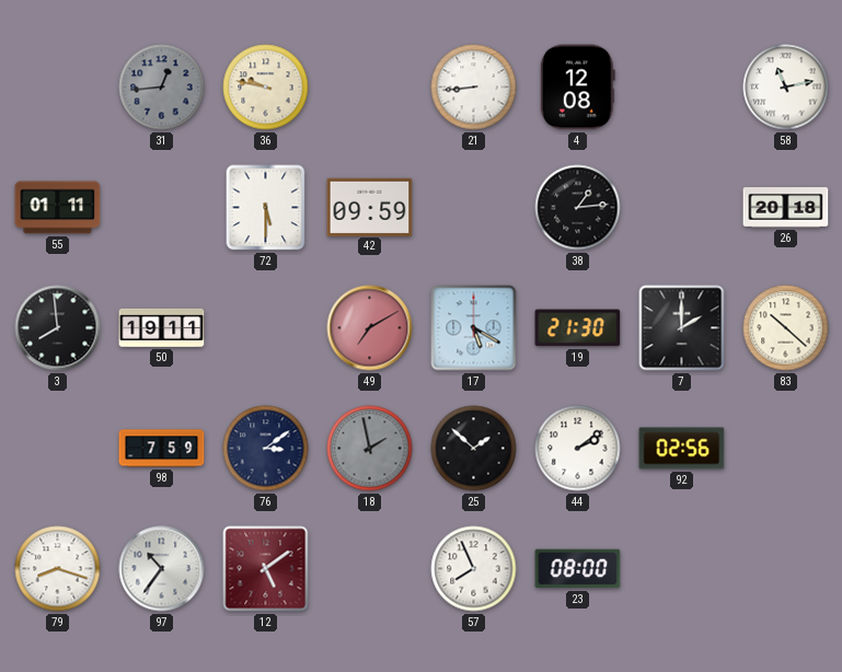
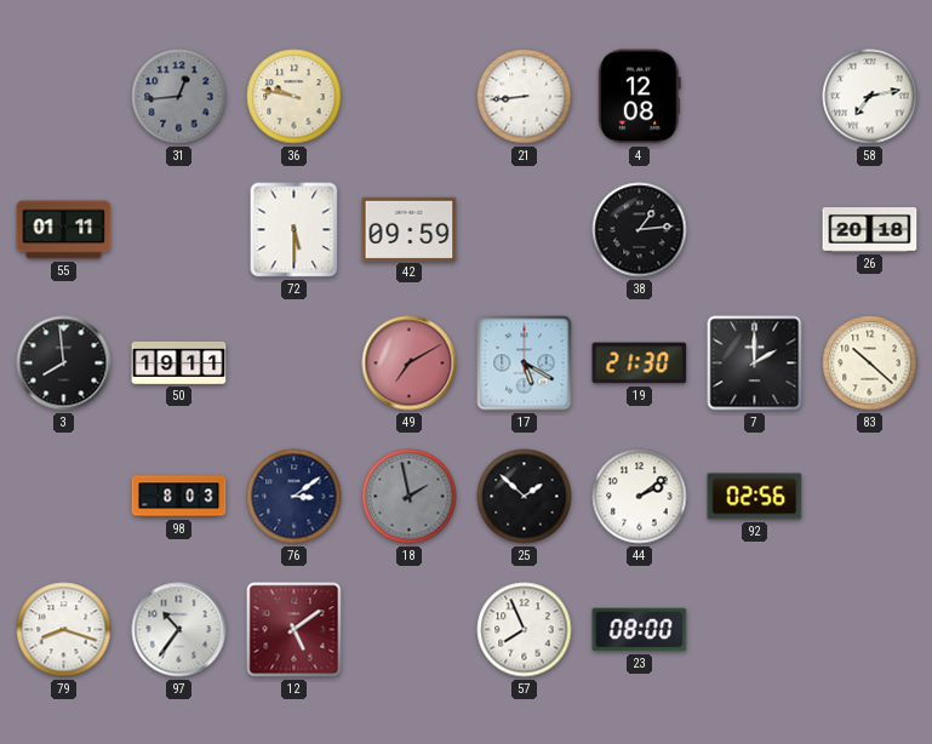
58: 11:13 -> 7:13 (870, 97)
98: 7:59 -> 8:03 (179, 497)
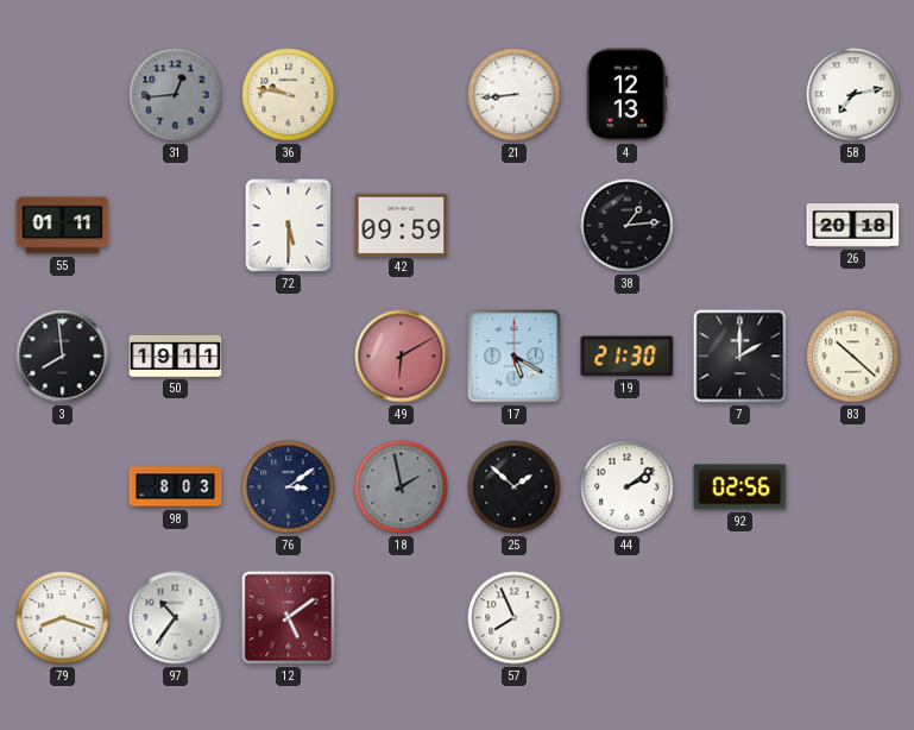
4: 12:08 -> 12:13 (626, 95)
49: 7:10 -> 6:10 (402, 357)
23: 08:00 -> none (640, 630)
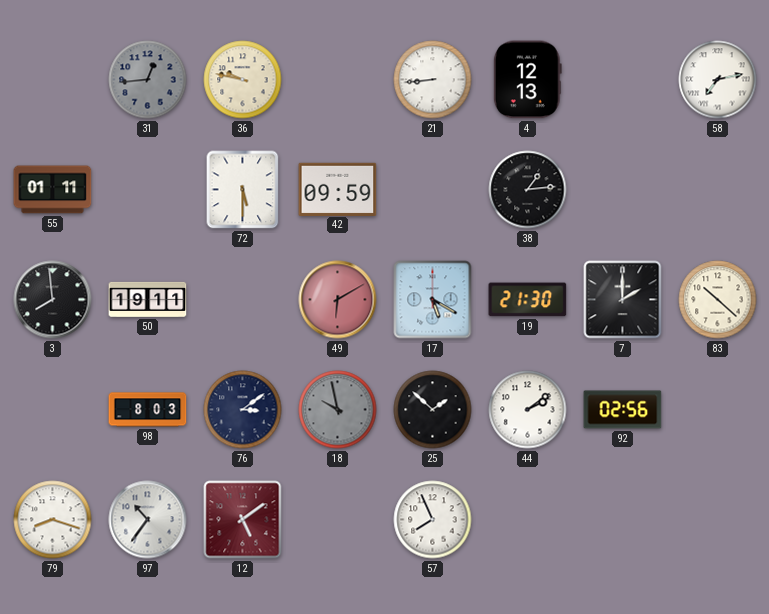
26: 20:18 -> none (853, 226)
18: 1:58 -> 9:58 (338, 410)
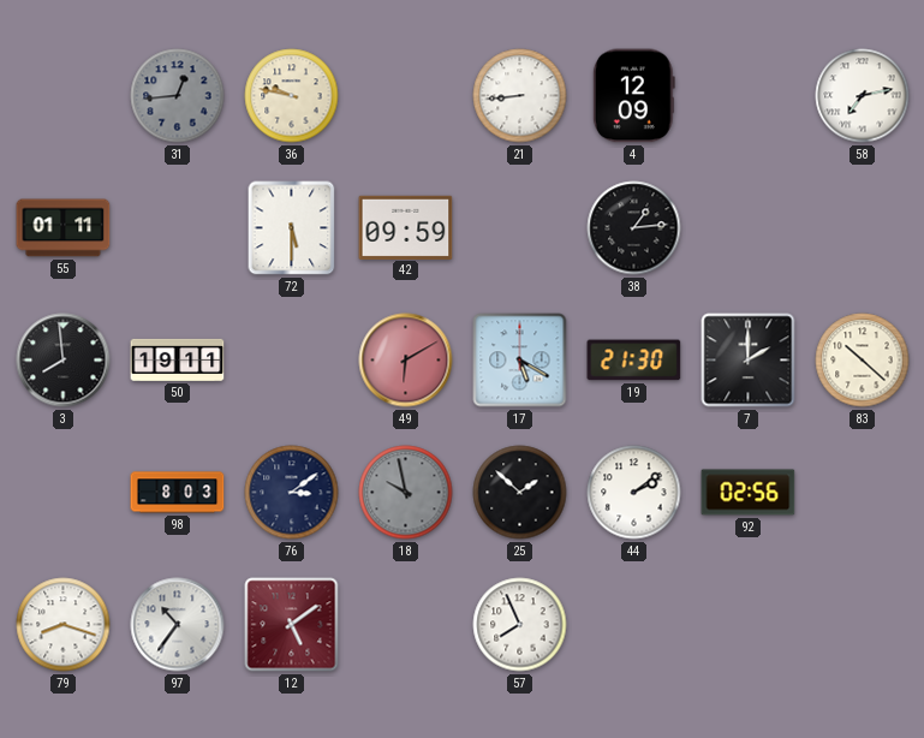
4: 12:13 -> 12:09 (633, 96)
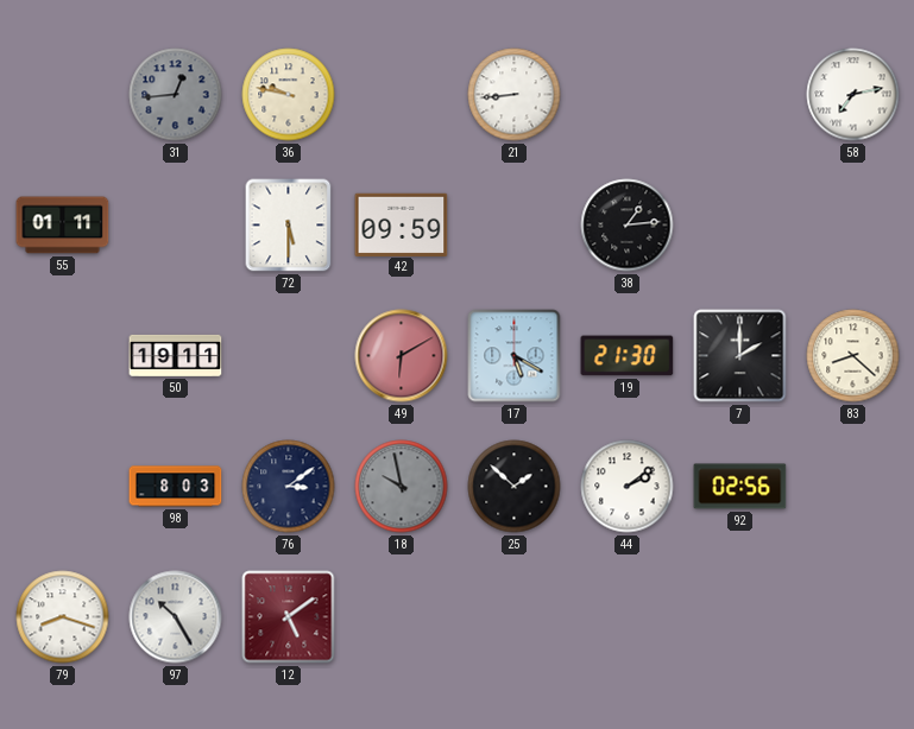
4: 12:09 -> none (633, 96)
3: 7:59 -> none (64, 361)
83: 10:22 -> 8:22 (853, 356)
97: 10:36 -> 10:25 (176, 617)
57: 7:56 -> none (520, 625)
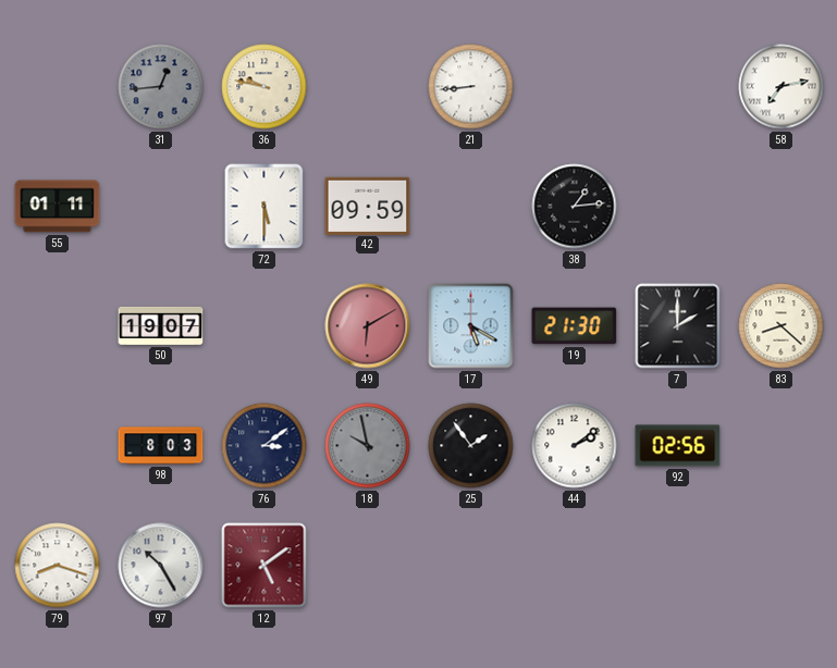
50: 19:11 -> 19:07 (161, 325)
25: 1:52 -> 1:54 (471, 446)
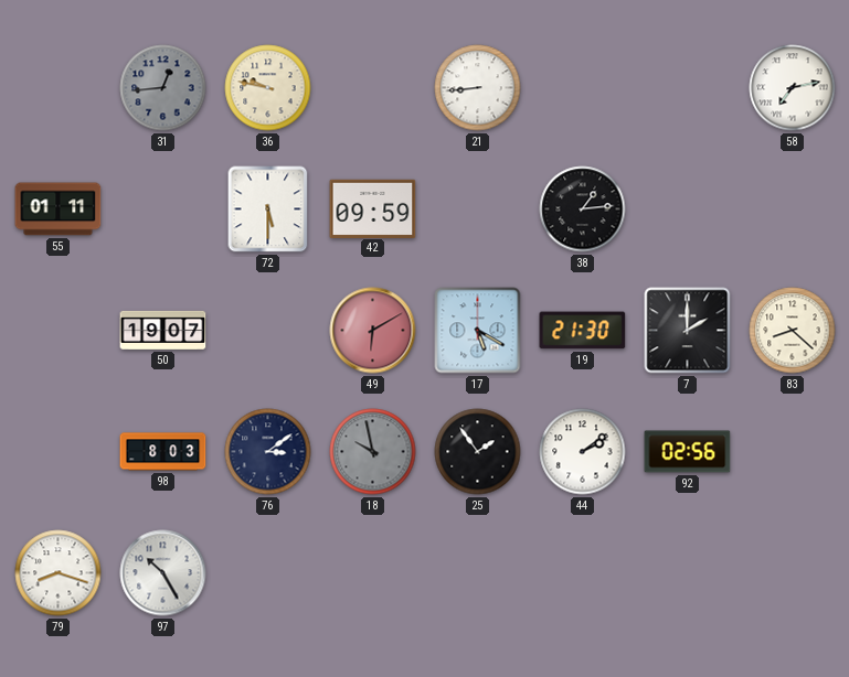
12: 5:09 -> none (264, 566)
